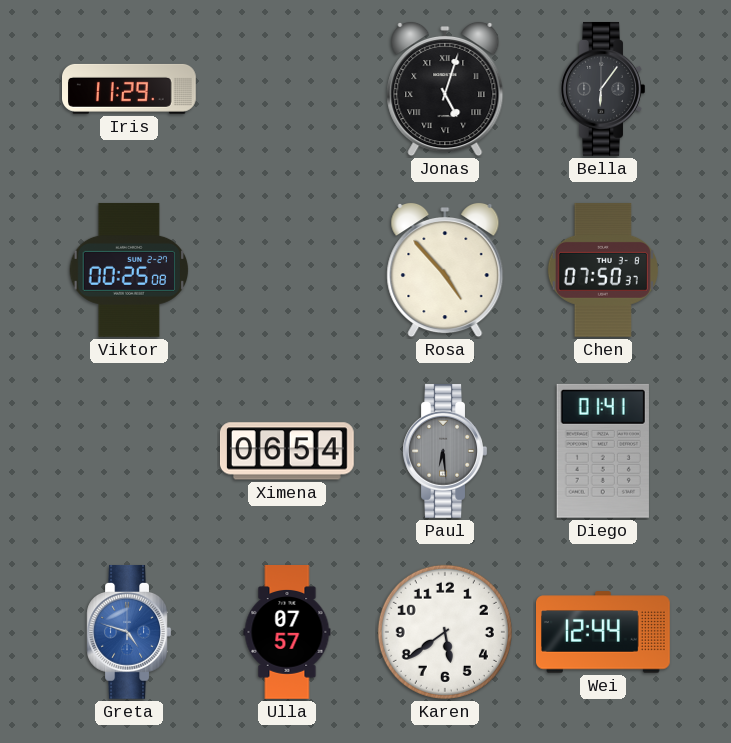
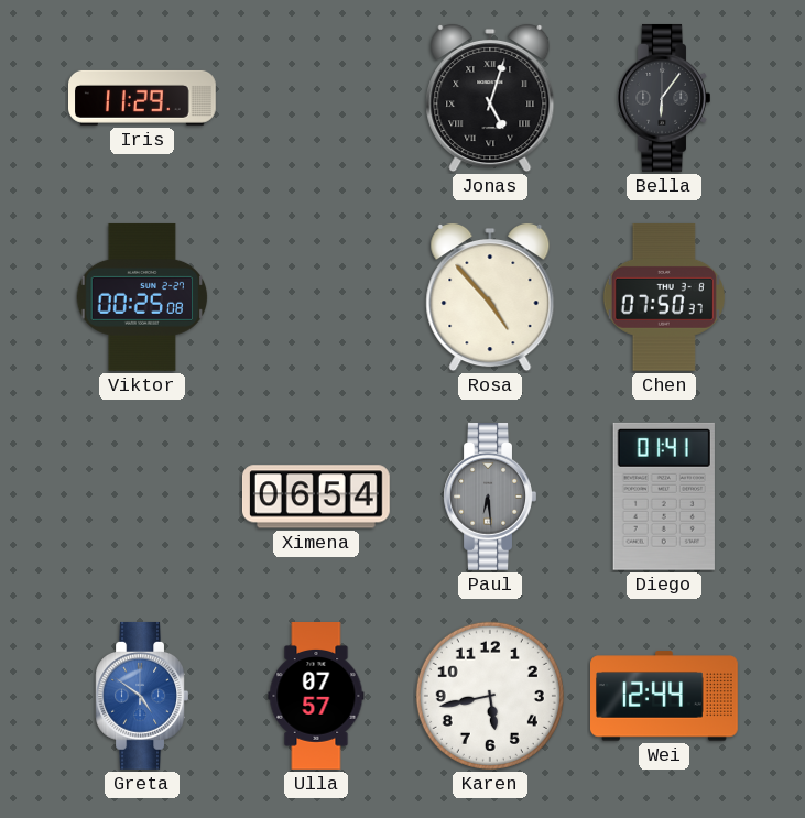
Greta: 4:48 -> 4:51 (142, 696)
Karen: 5:39 -> 5:43 (490, 696)
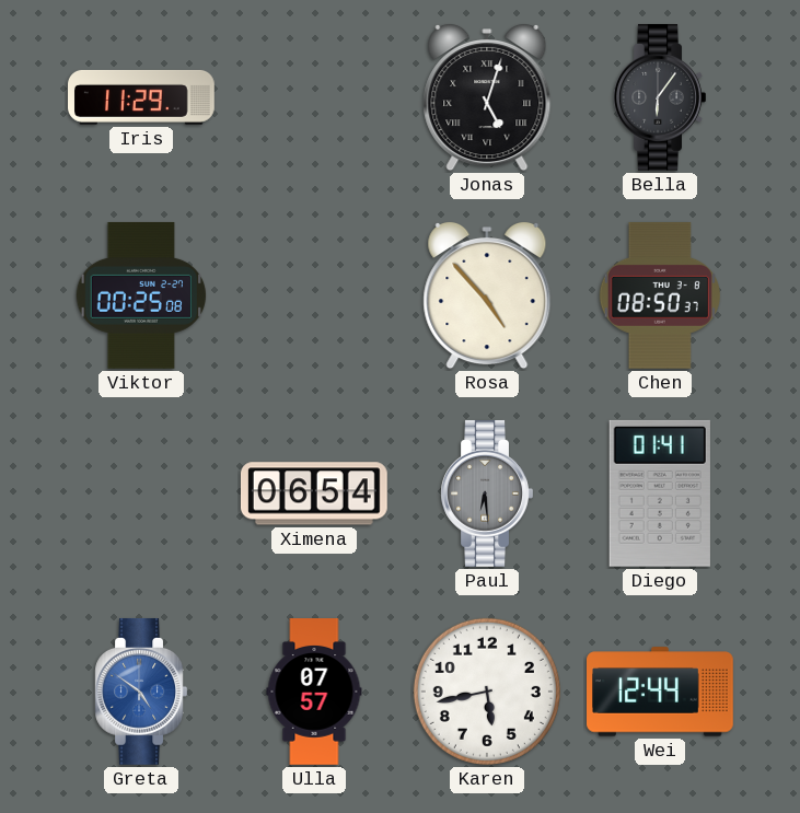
Chen: 07:50 -> 08:50 (660, 295)
